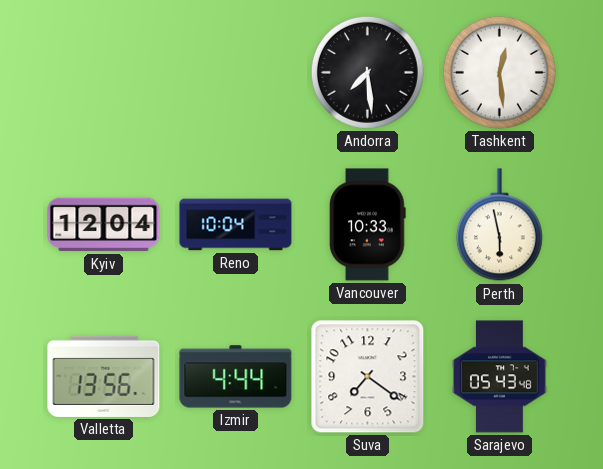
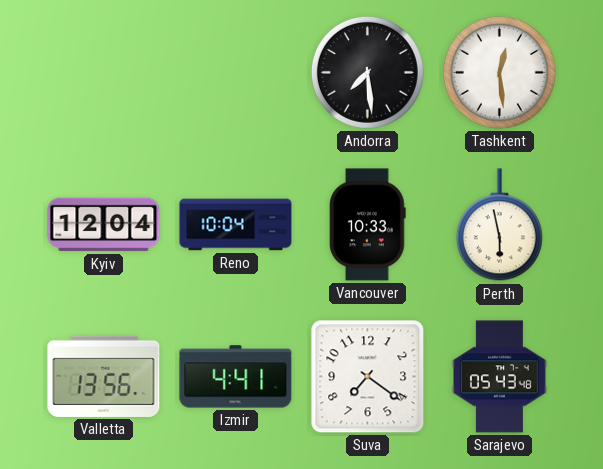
Izmir: 4:44 -> 4:41 (236, 377)
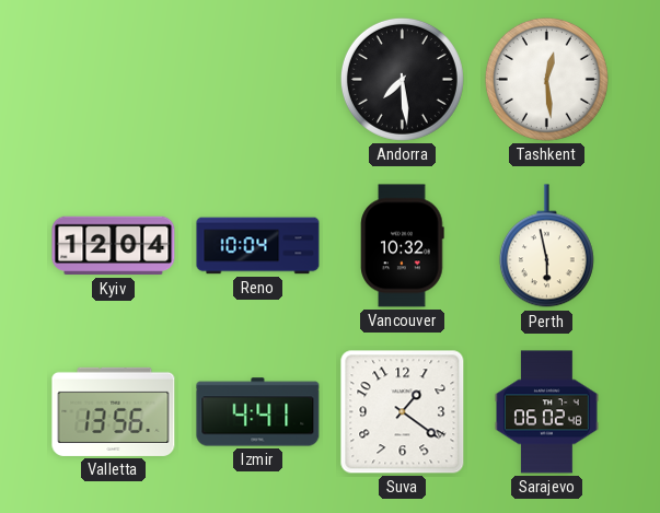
Vancouver: 10:33 -> 10:32 (403, 246)
Suva: 7:21 -> 1:21 (403, 412)
Sarajevo: 05:43 -> 06:02 (547, 412)
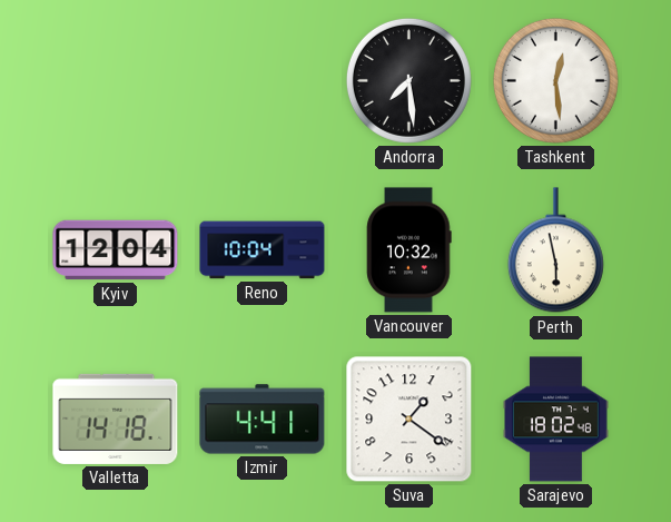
Valletta: 13:56 -> 14:18 (116, 418)
Sarajevo: 06:02 -> 18:02 (556, 420)
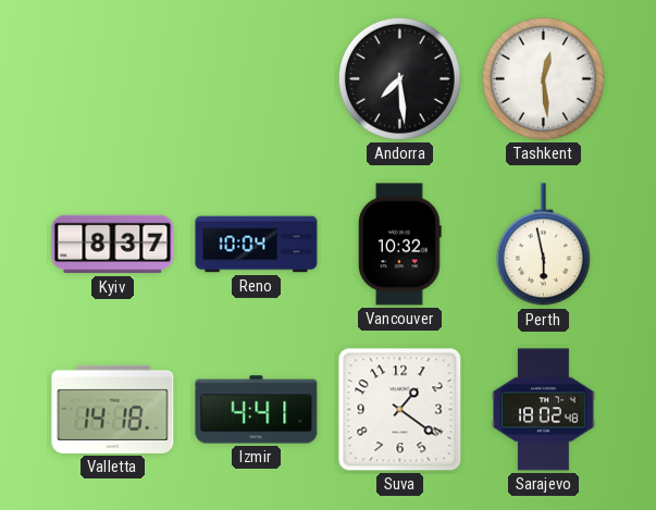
Kyiv: 12:04 -> 8:37 (113, 245)
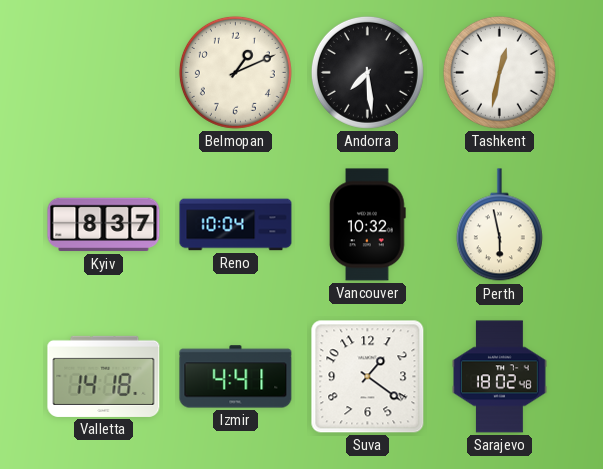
Belmopan: none -> 1:11 (235, 72)
Tashkent: 12:29 -> 12:32 (499, 72)
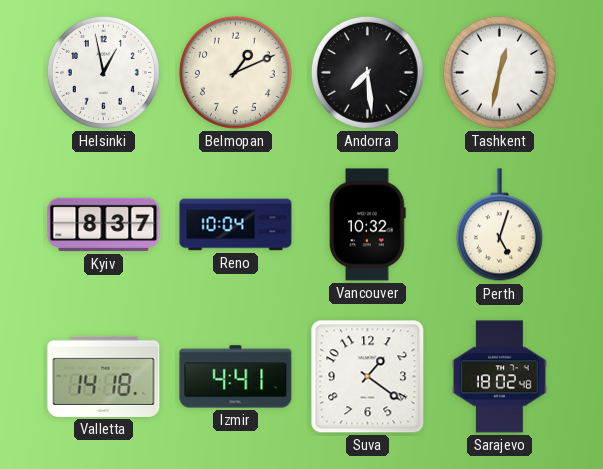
Helsinki: none -> 12:58 (103, 72)
Perth: 5:58 -> 5:03 (499, 225)
